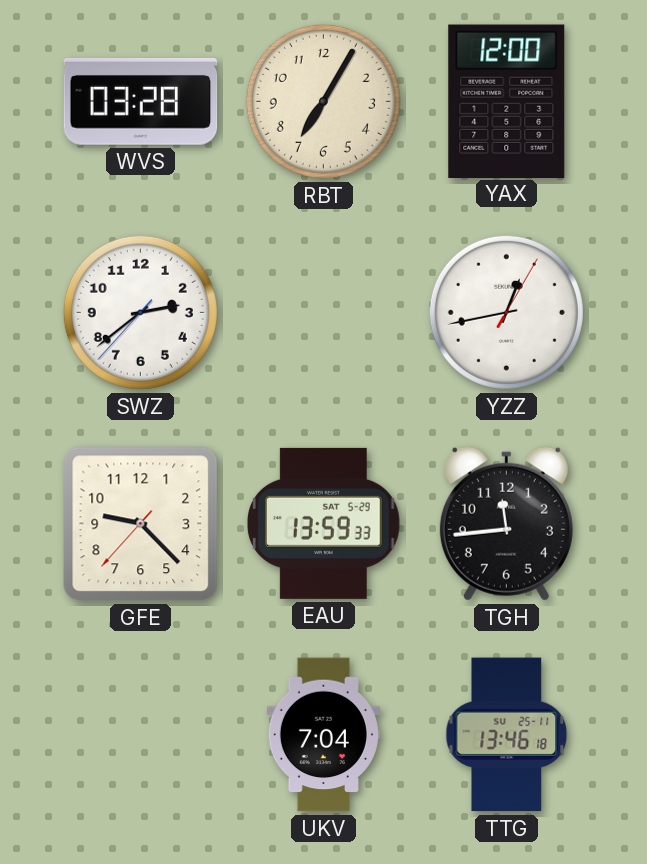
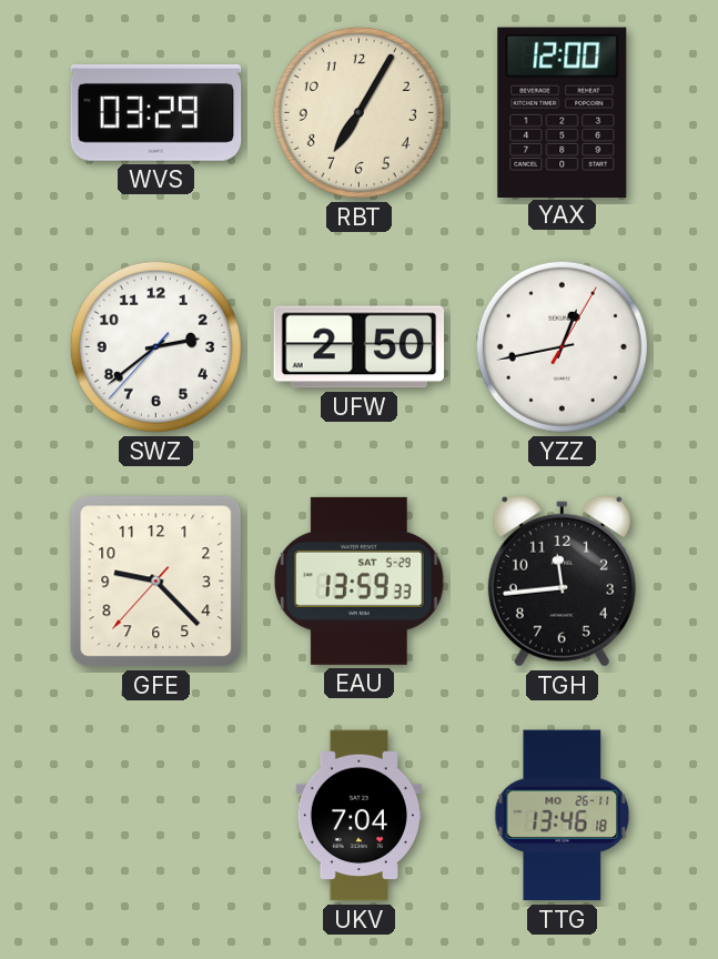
WVS: 03:28 -> 03:29 (156, 113)
UFW: none -> 2:50 (360, 347)
TTG date: SU 25-11 -> MO 26-11 (563, 816)
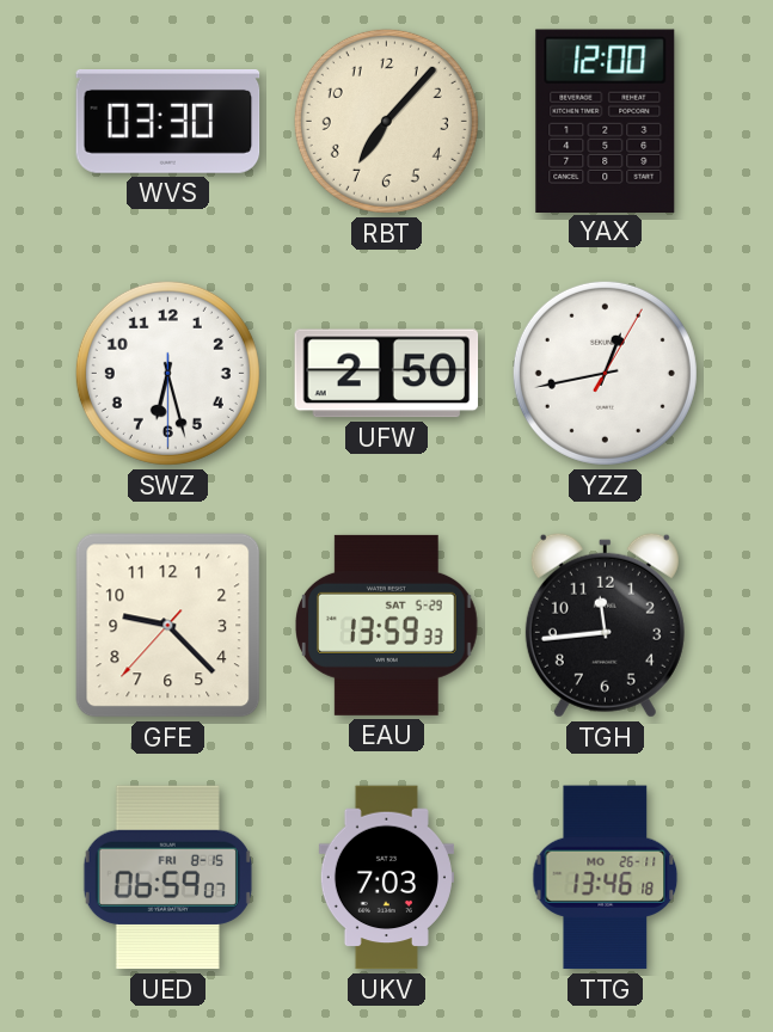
WVS: 03:29 -> 03:30 (168, 122)
RBT: 7:05 -> 7:07 (386, 121)
SWZ: 2:38 -> 6:27 (167, 373)
UED: none -> 06:59 (167, 878)
UKV: 7:04 -> 7:03 (386, 878)
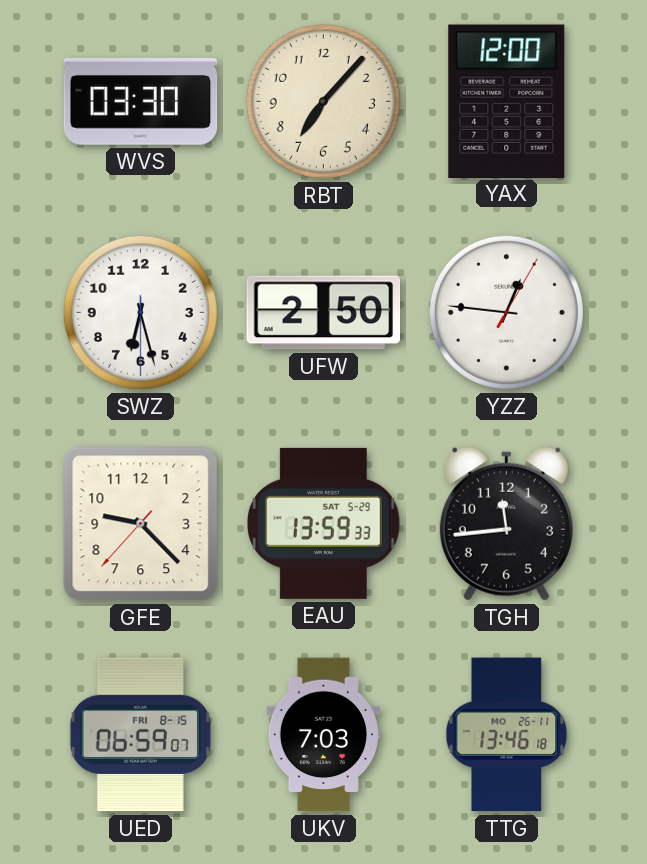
YZZ: 12:43 -> 12:46 (506, 312)
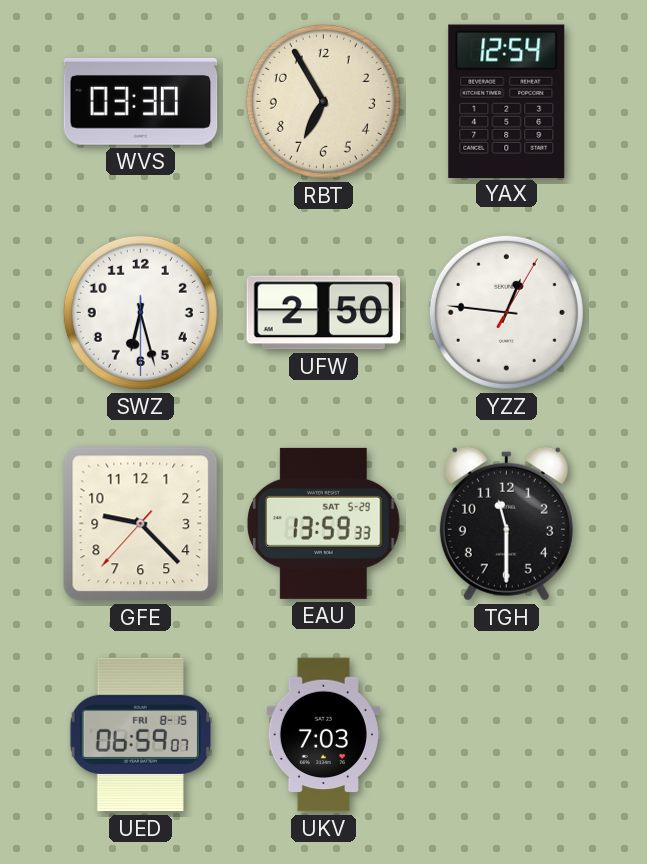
RBT: 7:07 -> 6:55 (323, 101)
YAX: 12:00 -> 12:54 (507, 101)
TGH: 11:44 -> 11:30 (506, 523)
TTG: 13:46 -> none (507, 735)
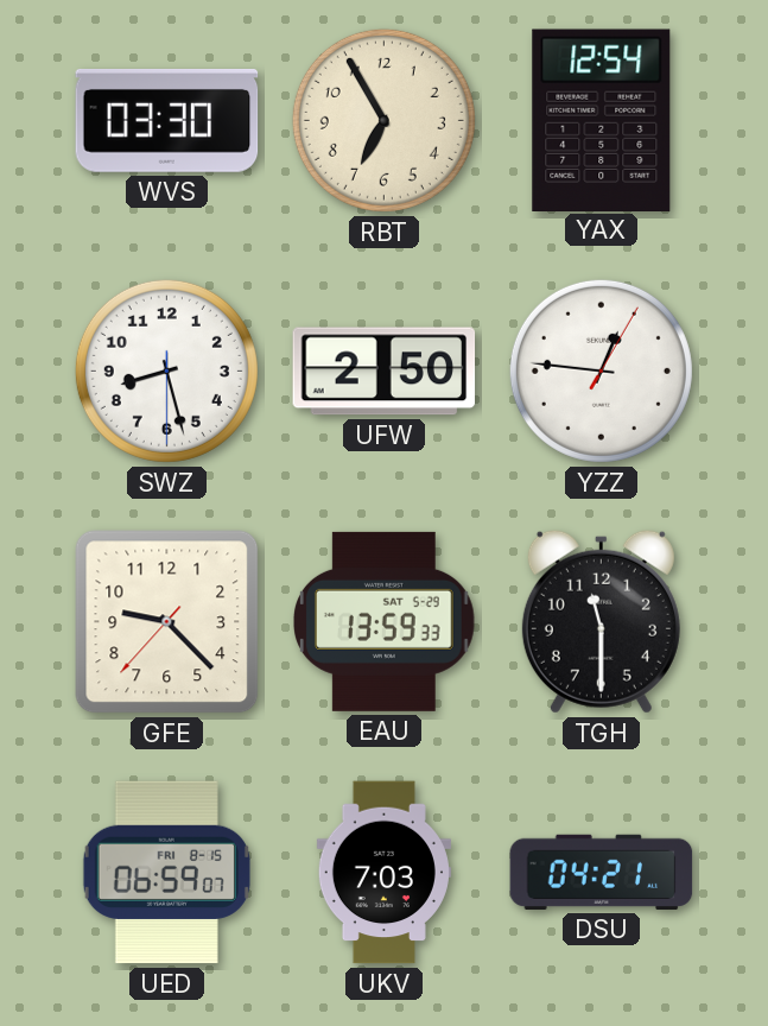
SWZ: 6:27 -> 8:27 (166, 370)
DSU: none -> 04:21 (602, 872)
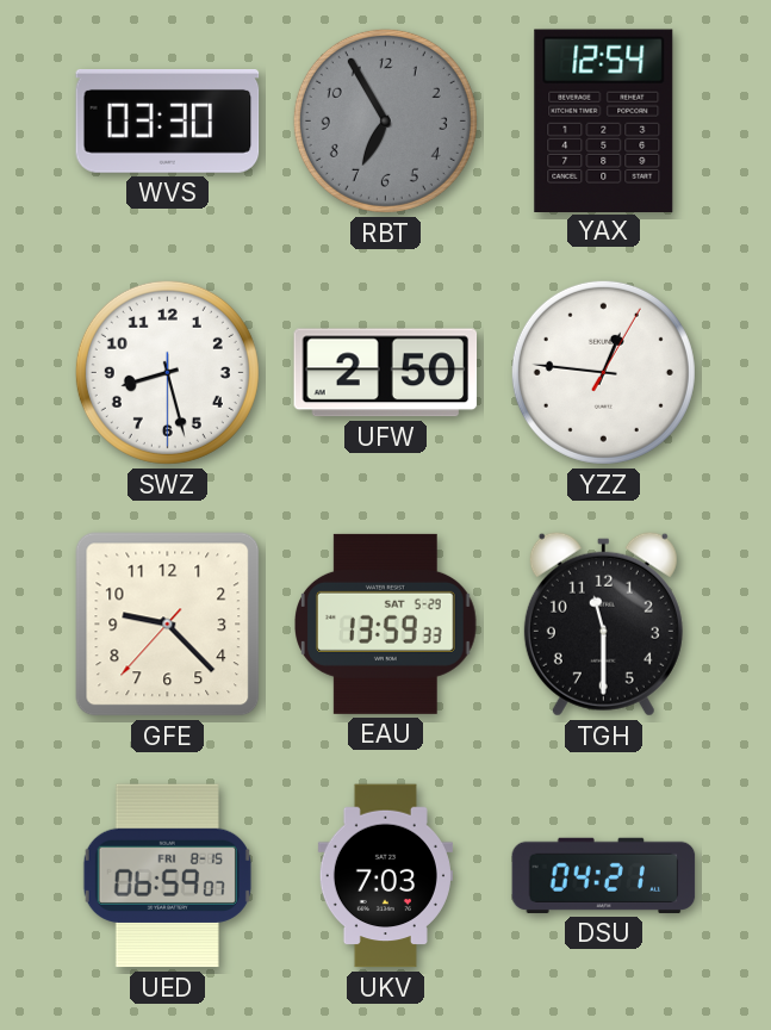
RBT dial: cream -> grey (385, 120)
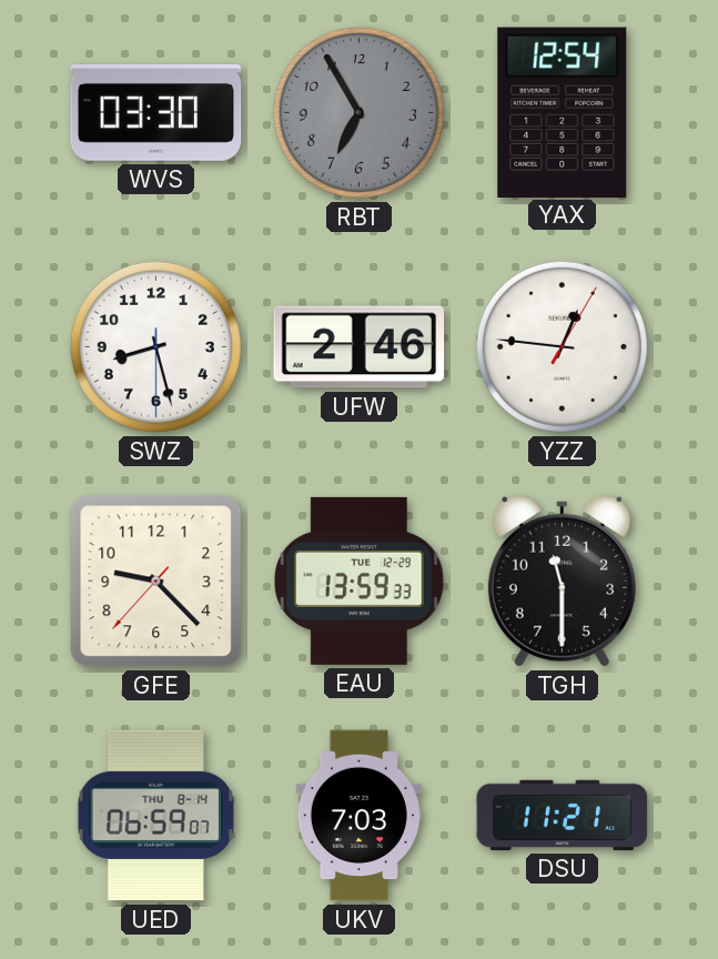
UFW: 2:50 -> 2:46 (360, 347)
EAU date: SAT 5-29 -> TUE 12-29 (360, 581)
UED date: FRI 8-15 -> THU 8-14 (155, 816)
DSU: 04:21 -> 11:21 (563, 815)
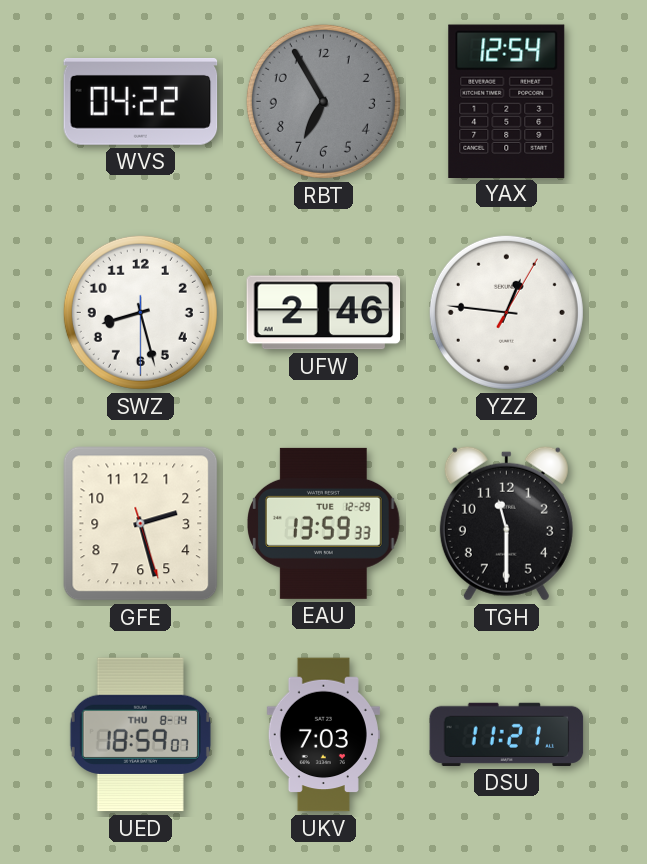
WVS: 03:30 -> 04:22 (141, 102)
GFE: 9:22 -> 2:27 (141, 524)
UED: 06:59 -> 18:59 (140, 735)
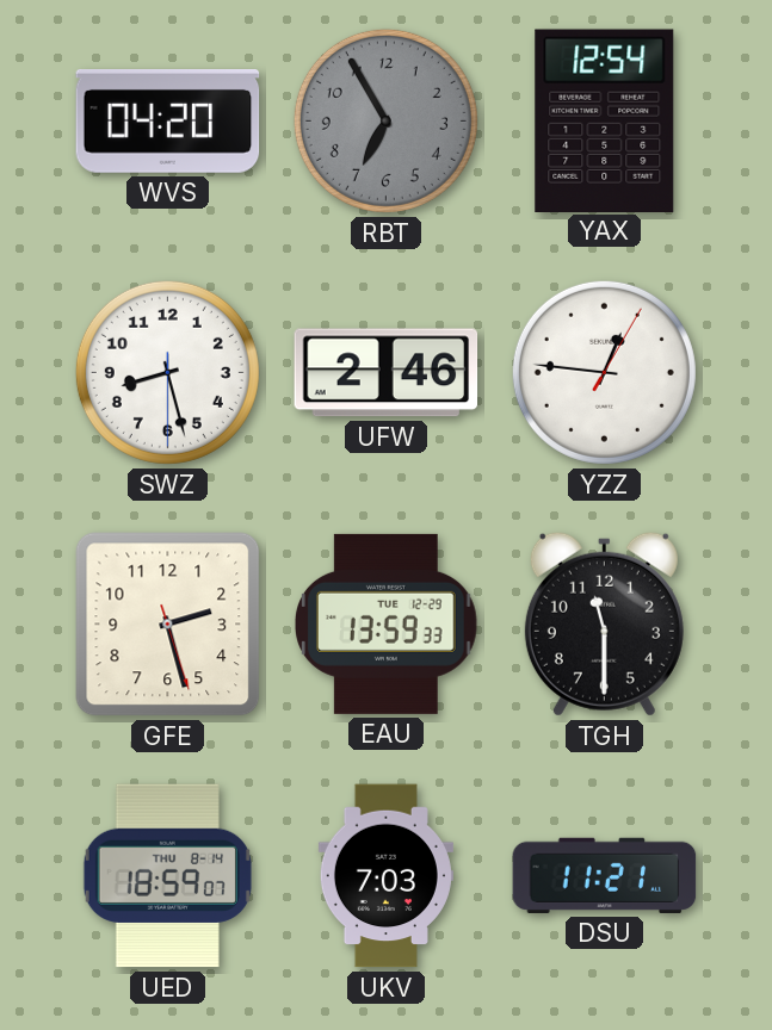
WVS: 04:22 -> 04:20 (168, 122)
